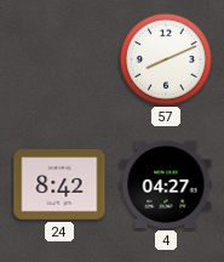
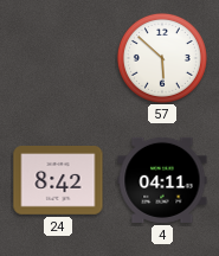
57: 8:11 -> 5:52 (162, 58)
4: 04:27 -> 04:11 (162, 180)
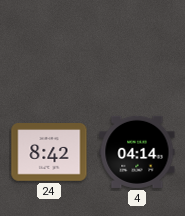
57: 5:52 -> none (162, 58)
4: 04:11 -> 04:14 (137, 152)
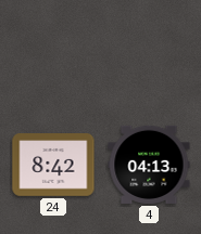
4: 04:14 -> 04:13 (149, 165)
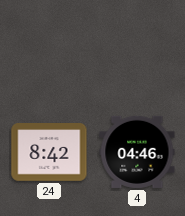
4: 04:13 -> 04:46 (137, 152)
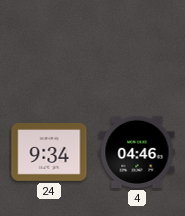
24: 8:42 -> 9:34 (49, 152)
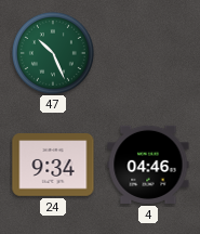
47: none -> 10:26 (53, 53)
